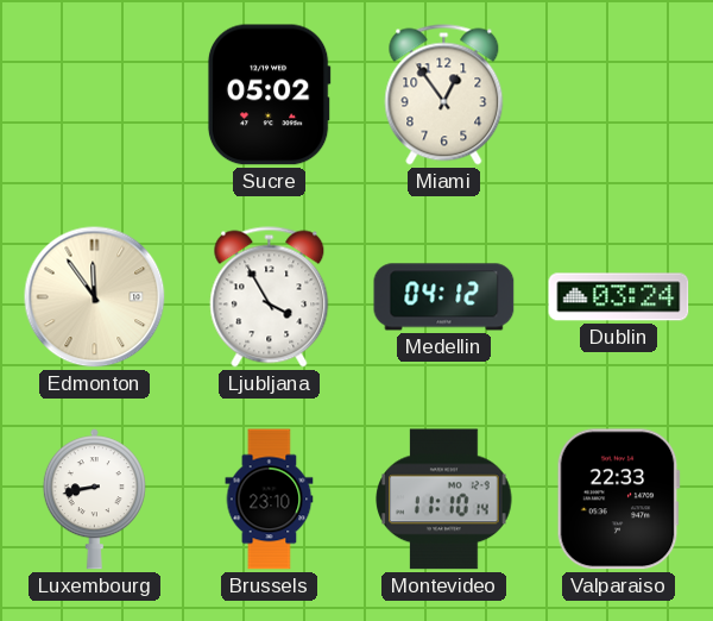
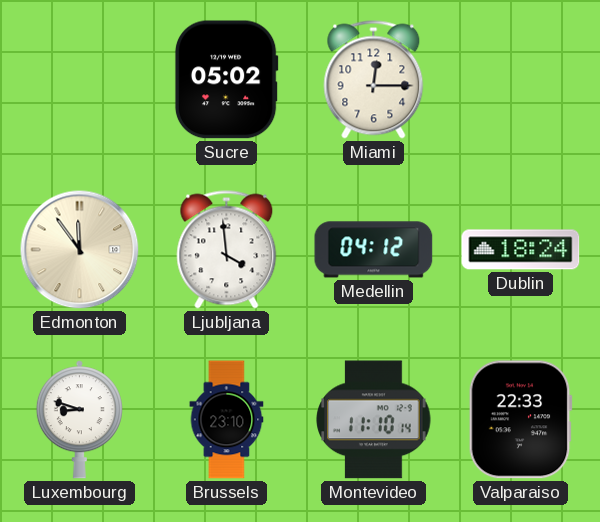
Miami: 12:54 -> 12:15 (374, 80)
Ljubljana: 3:55 -> 3:59 (227, 250)
Dublin: 03:24 -> 18:24 (521, 250)
Luxembourg: 8:43 -> 8:48 (79, 420)
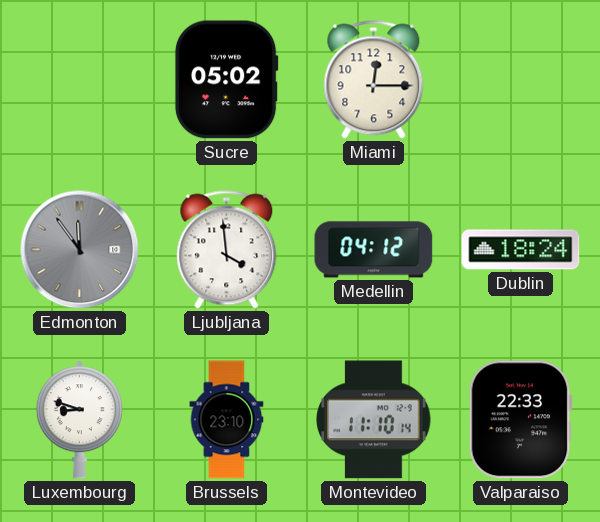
Edmonton dial: cream -> grey (80, 250)
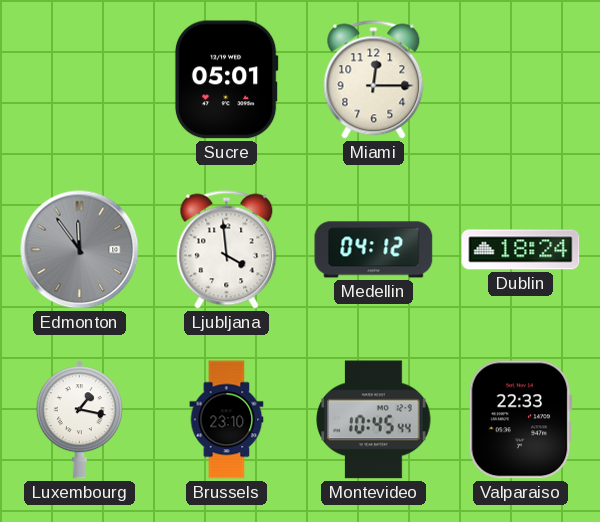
Sucre: 05:02 -> 05:01 (226, 80)
Luxembourg: 8:48 -> 1:17 (79, 420)
Montevideo: 11:10 -> 10:45 (374, 420)
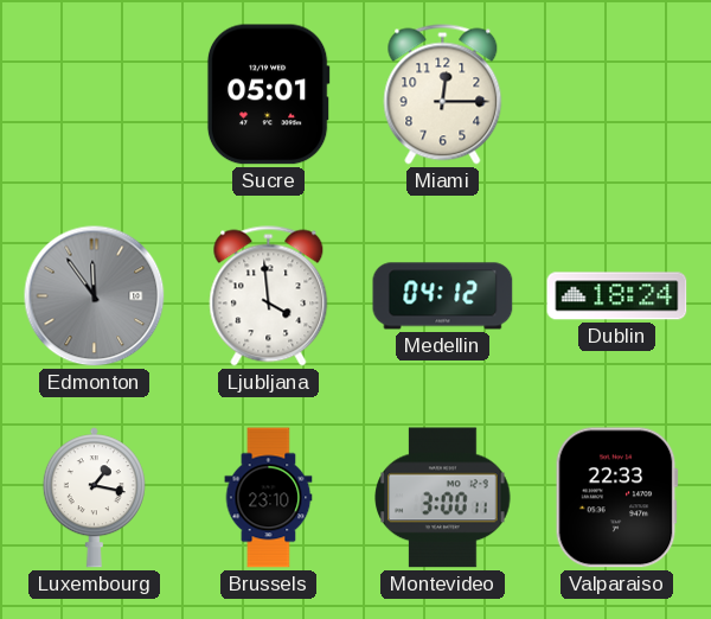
Montevideo: 10:45 -> 3:00 (443, 498)
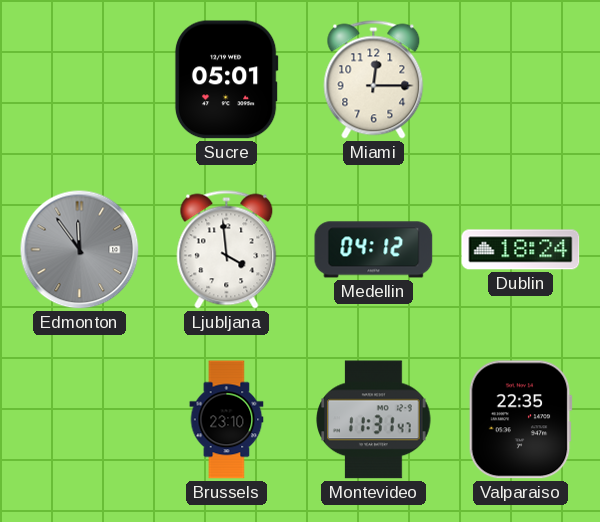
Luxembourg: 1:17 -> none (94, 498)
Montevideo: 3:00 -> 11:31 (374, 420)
Valparaiso: 22:33 -> 22:35 (520, 420)
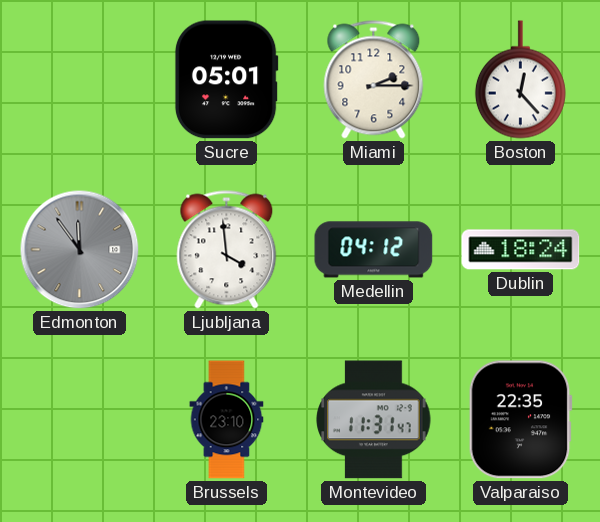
Miami: 12:15 -> 2:15 (374, 80)
Boston: none -> 12:23 (520, 80)
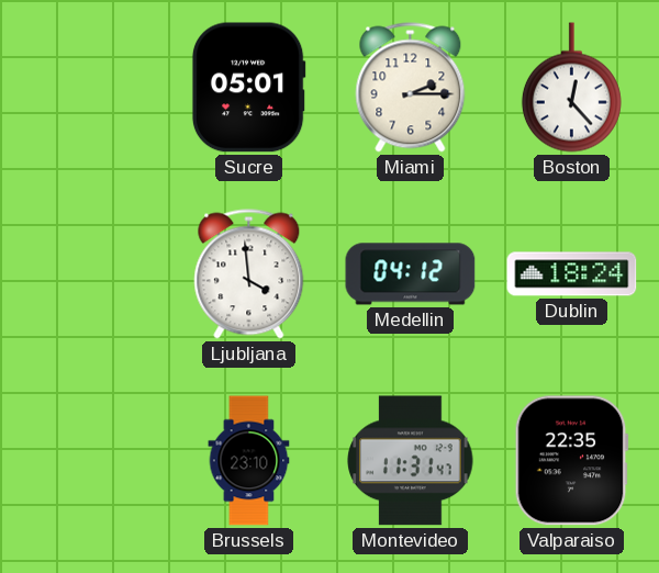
Edmonton: 11:54 -> none (80, 250)
